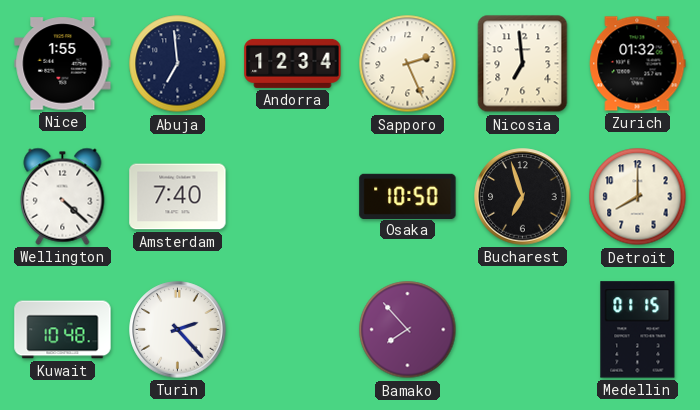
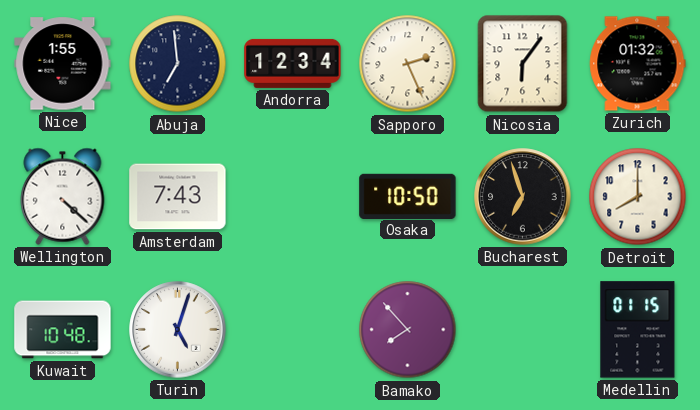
Nicosia: 6:59 -> 6:06 (523, 64)
Amsterdam: 7:40 -> 7:43 (178, 197)
Turin: 2:23 -> 5:03 (178, 330)
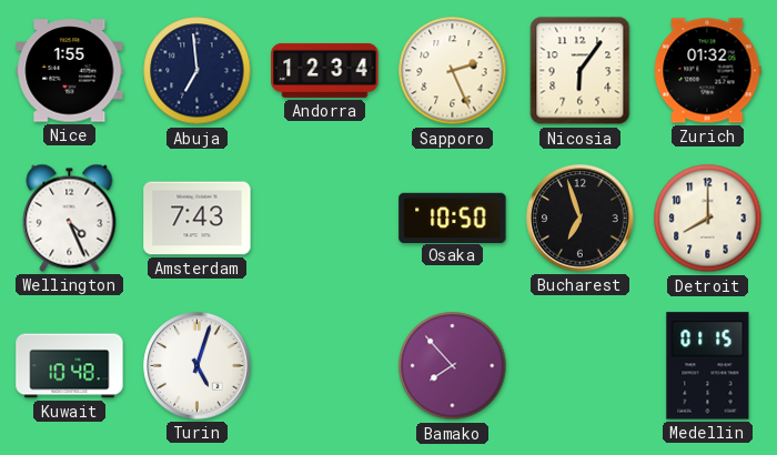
Wellington: 4:22 -> 4:26 (70, 218)
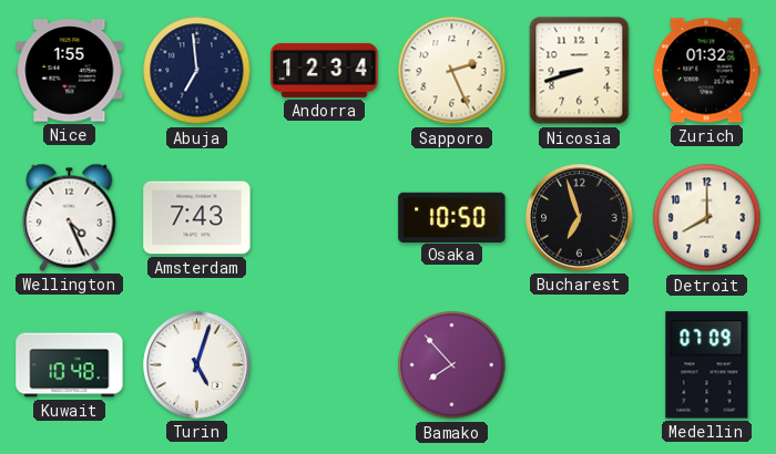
Nicosia: 6:06 -> 8:42 (580, 71)
Medellin: 01:15 -> 07:09 (707, 365)
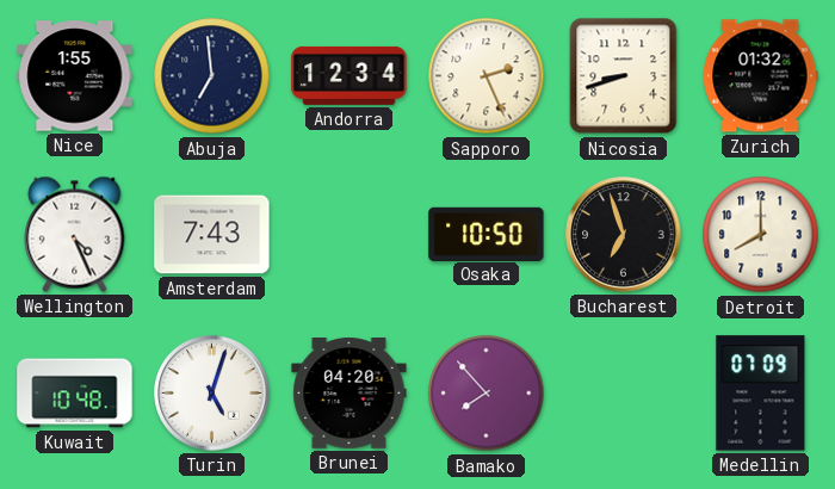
Brunei: none -> 04:20 (350, 394)
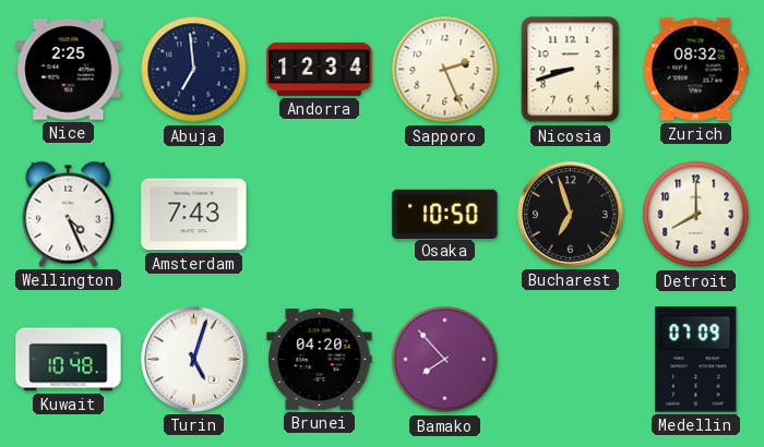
Nice: 1:55 -> 2:25 (69, 70)
Zurich: 01:32 -> 08:32 (696, 70)
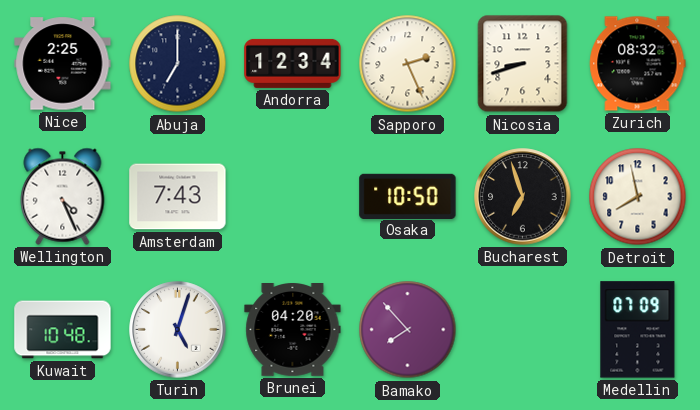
Abuja: 6:59 -> 7:00 (178, 64)
Detroit: 8:00 -> 7:58 (638, 197)
